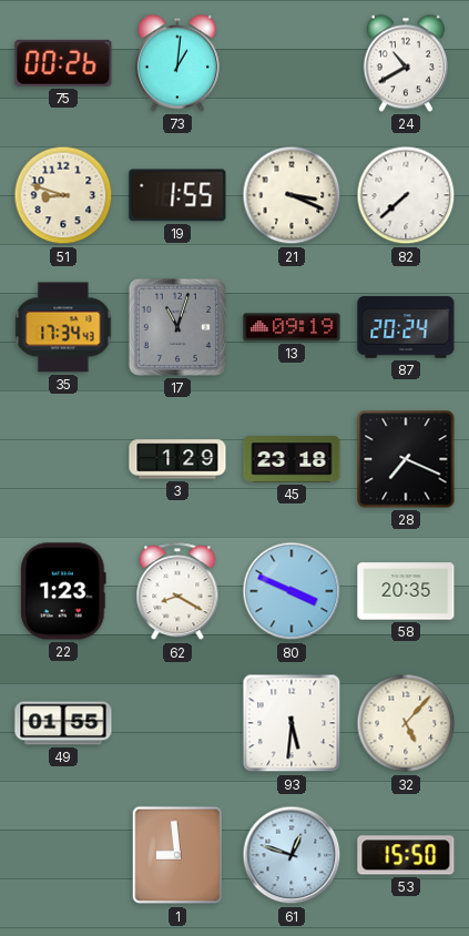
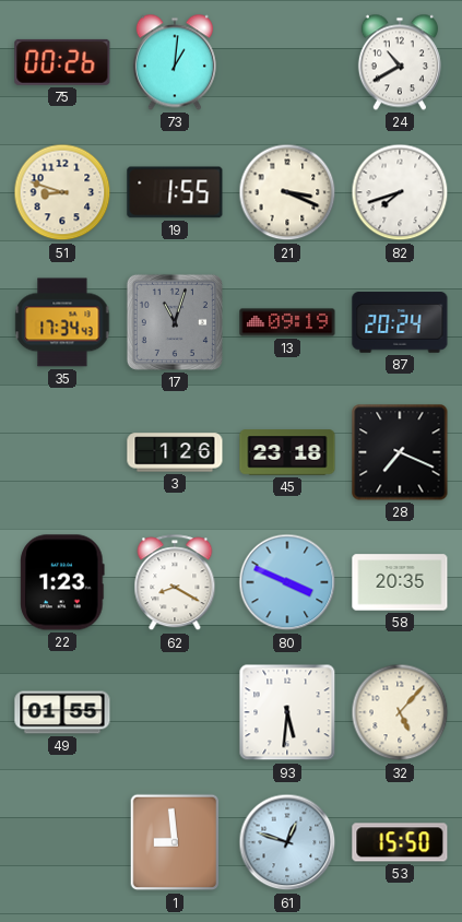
82: 7:38 -> 7:42 (400, 192)
3: 1:29 -> 1:26 (175, 452)
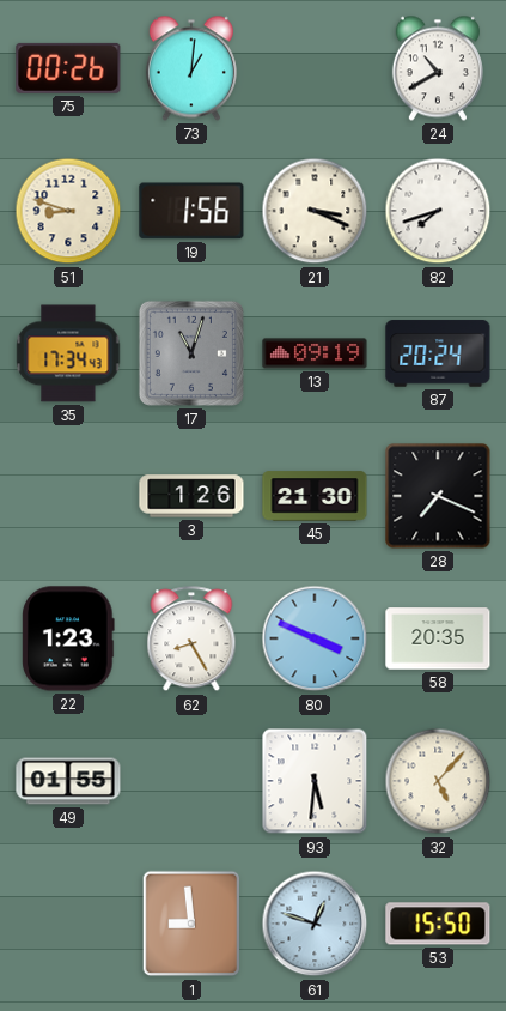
19: 1:55 -> 1:56 (191, 211)
45: 23:18 -> 21:30 (315, 496)
62: 8:20 -> 8:25 (191, 640)
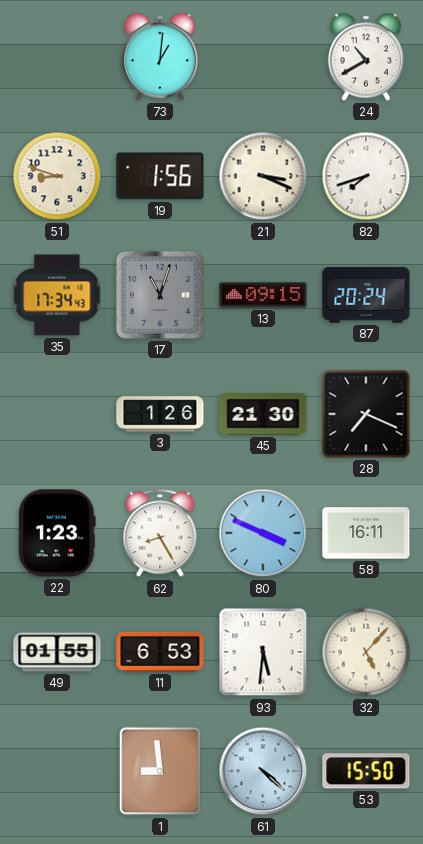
75: 00:26 -> none (68, 68)
13: 09:19 -> 09:15 (263, 295)
58: 20:35 -> 16:11 (366, 533)
11: none -> 6:53 (160, 652)
61: 12:48 -> 4:22 (263, 771)
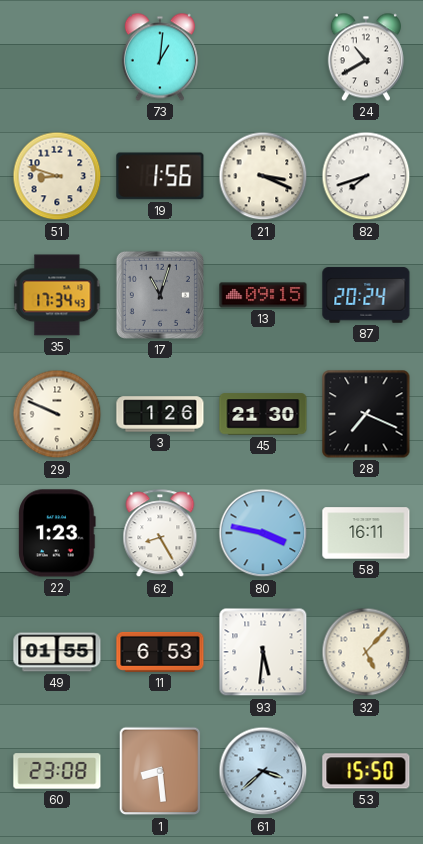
29: none -> 9:49 (57, 414)
80: 3:49 -> 3:47 (263, 533)
60: none -> 23:08 (57, 771)
1: 8:59 -> 8:29 (160, 771)
61: 4:22 -> 3:38 (263, 771)
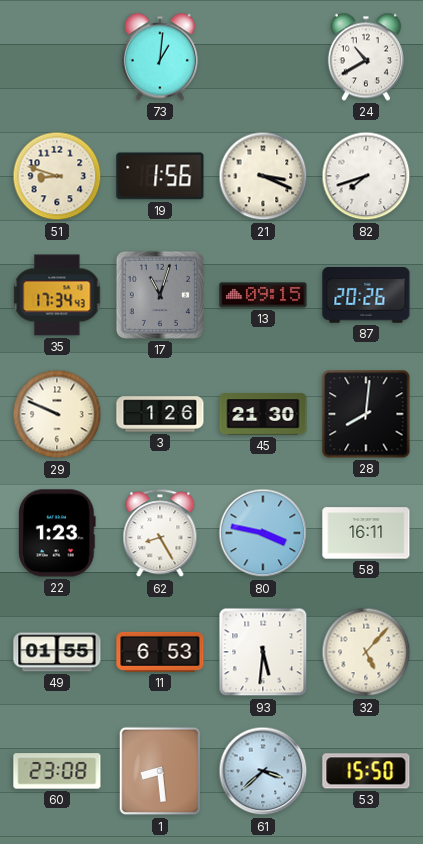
87: 20:24 -> 20:26 (366, 295)
28: 7:19 -> 8:01 (366, 414)
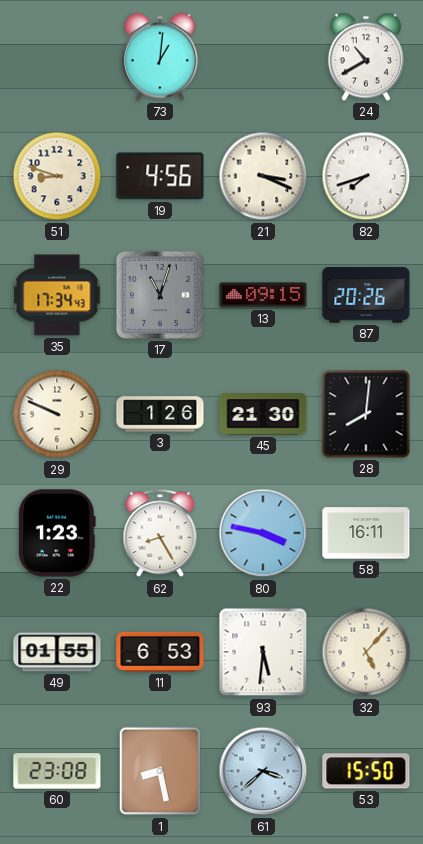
19: 1:56 -> 4:56 (160, 176)
1: 8:29 -> 8:28 (160, 771)
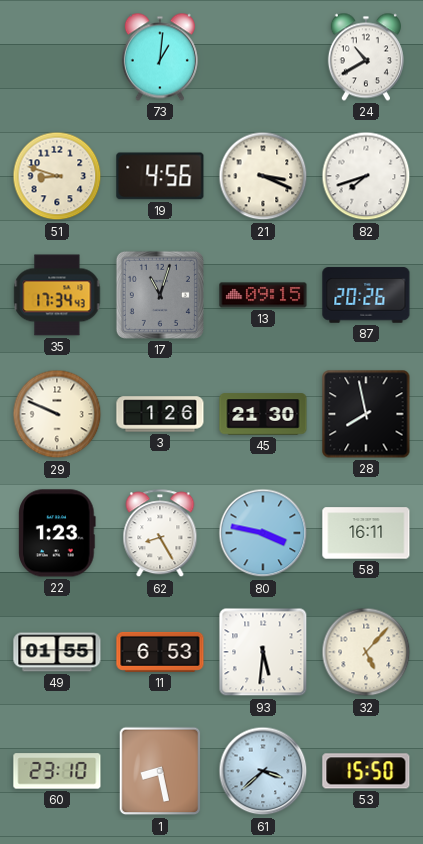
28: 8:01 -> 7:58 (366, 414)
60: 23:08 -> 23:10 (57, 771)
